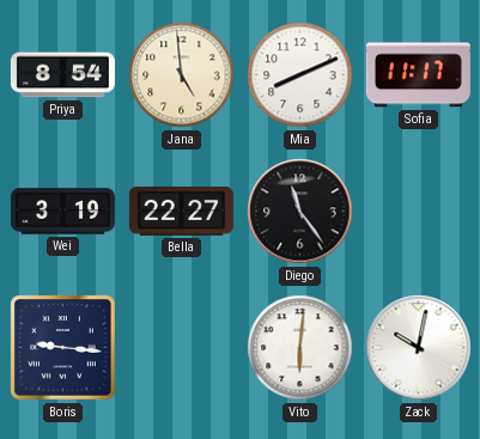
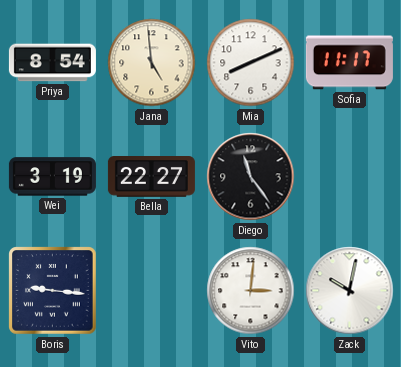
Vito: 6:01 -> 3:01 (251, 291)
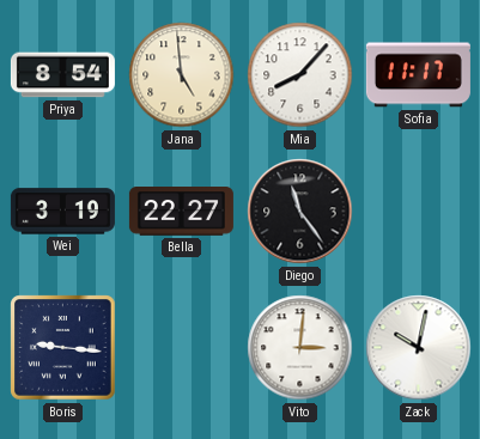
Mia: 8:11 -> 8:07 (300, 75)
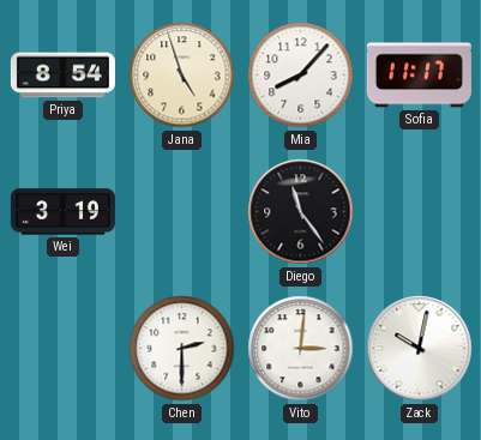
Jana: 4:59 -> 4:57 (182, 76)
Bella: 22:27 -> none (181, 212)
Boris: 9:16 -> none (63, 348)
Chen: none -> 2:30 (182, 349)
